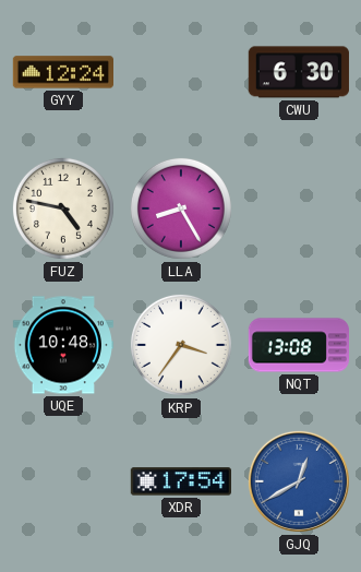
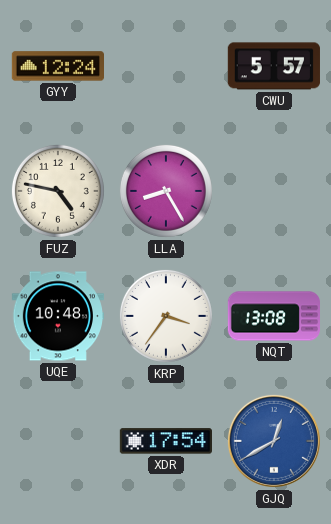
CWU: 6:30 -> 5:57 (274, 66)
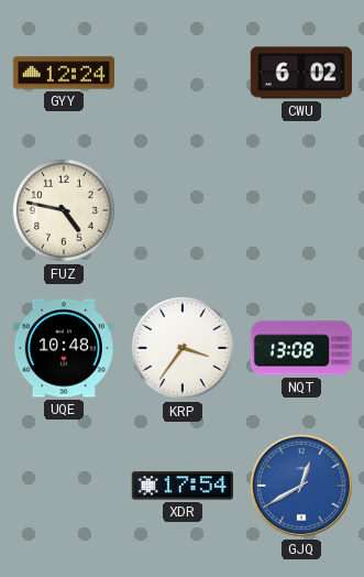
CWU: 5:57 -> 6:02 (301, 73)
LLA: 8:25 -> none (166, 191)
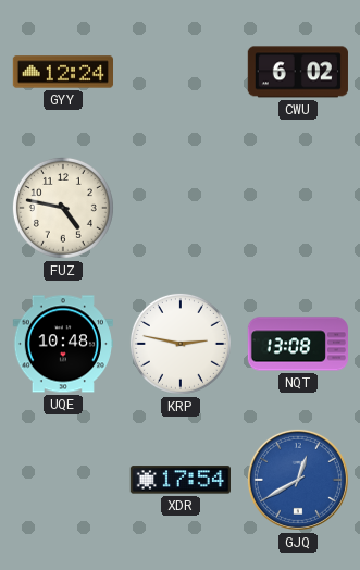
KRP: 3:36 -> 2:47 (181, 344)
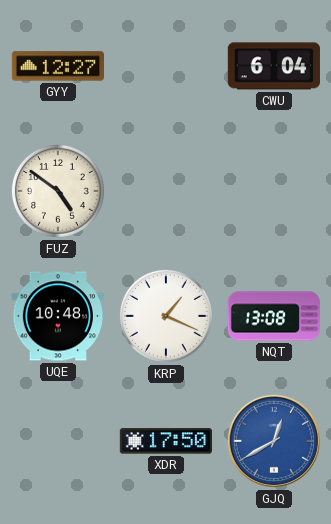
GYY: 12:24 -> 12:27 (57, 66)
CWU: 6:02 -> 6:04 (274, 66)
FUZ: 4:47 -> 4:51 (58, 191)
KRP: 2:47 -> 1:19 (166, 316)
XDR: 17:54 -> 17:50 (166, 441)
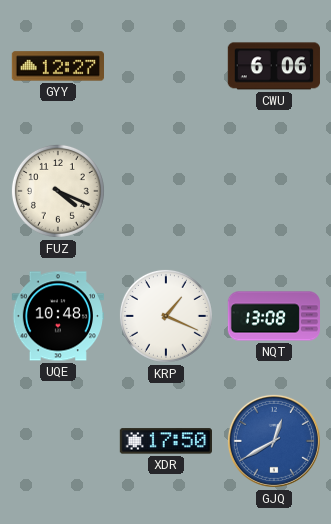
CWU: 6:04 -> 6:06 (274, 66)
FUZ: 4:51 -> 4:19 (58, 191)
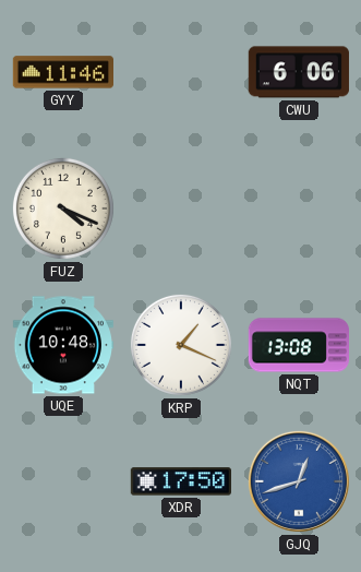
GYY: 12:27 -> 11:46 (62, 72)
GJQ: 12:40 -> 12:42 (299, 481)
